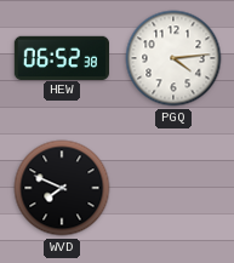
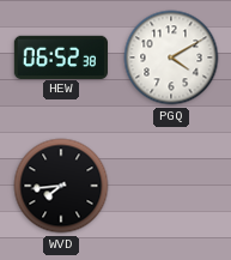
PGQ: 4:14 -> 4:10 (171, 58)
WVD: 7:49 -> 7:44 (61, 186)
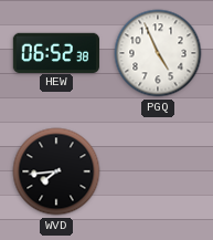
PGQ: 4:10 -> 4:56 (158, 53)
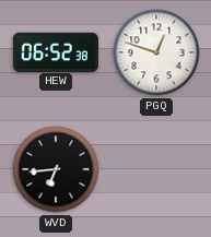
PGQ: 4:56 -> 12:48 (156, 52)
WVD: 7:44 -> 6:44 (56, 169)
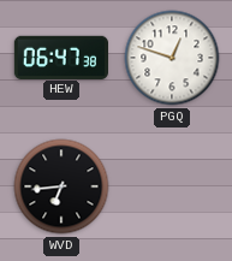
HEW: 06:52 -> 06:47 (60, 57)
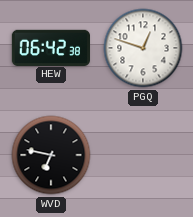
HEW: 06:47 -> 06:42 (50, 47)
WVD: 6:44 -> 6:47 (51, 155)
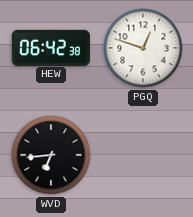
WVD: 6:47 -> 6:44 (51, 155)
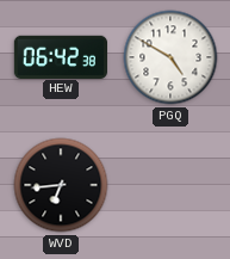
PGQ: 12:48 -> 4:50 (170, 57)
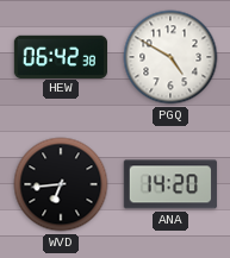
ANA: none -> 14:20 (170, 184)
